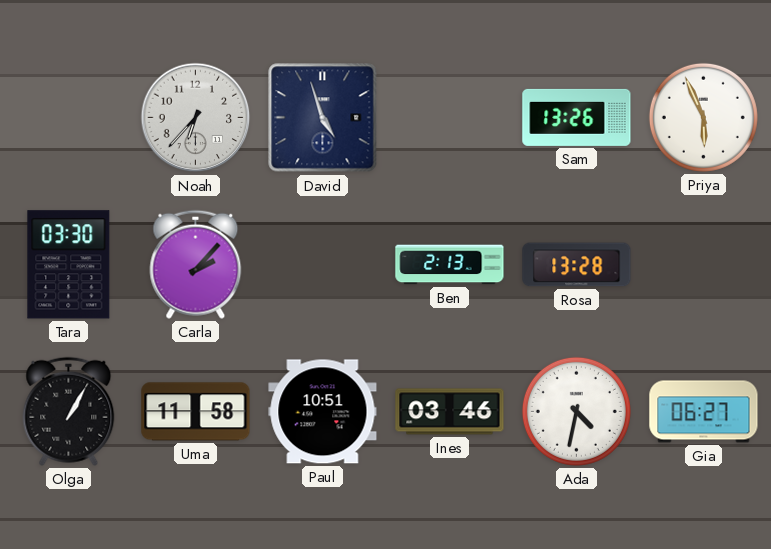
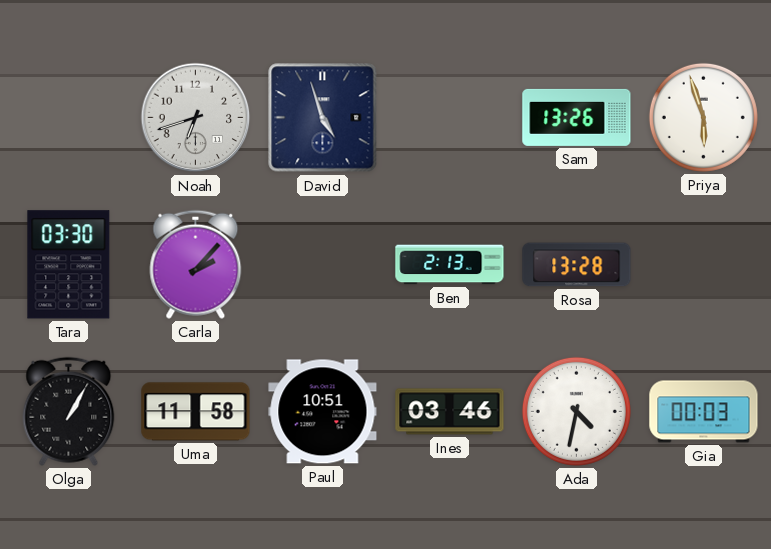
Noah: 6:37 -> 6:42 (196, 118)
Priya: 5:56 -> 5:57 (703, 117)
Gia: 06:27 -> 00:03 (704, 412)
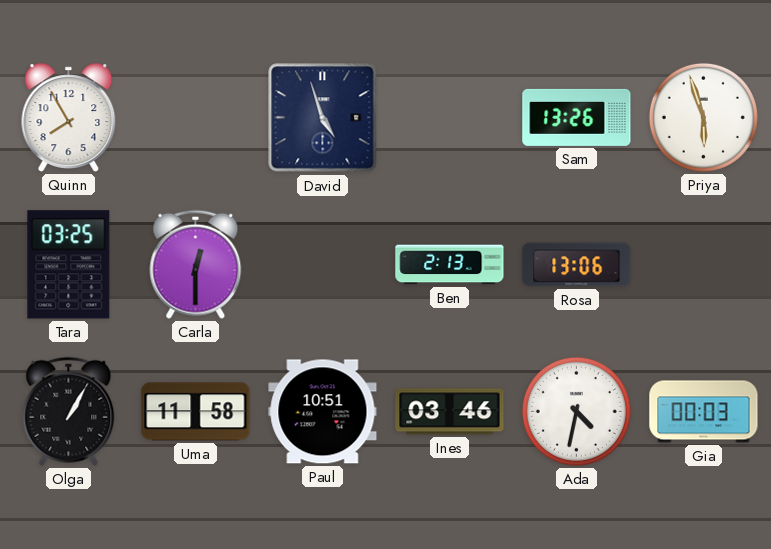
Quinn: none -> 7:55 (69, 118)
Noah: 6:42 -> none (196, 118)
Tara: 03:30 -> 03:25 (69, 265)
Carla: 2:07 -> 12:30 (196, 264)
Rosa: 13:28 -> 13:06 (577, 265)
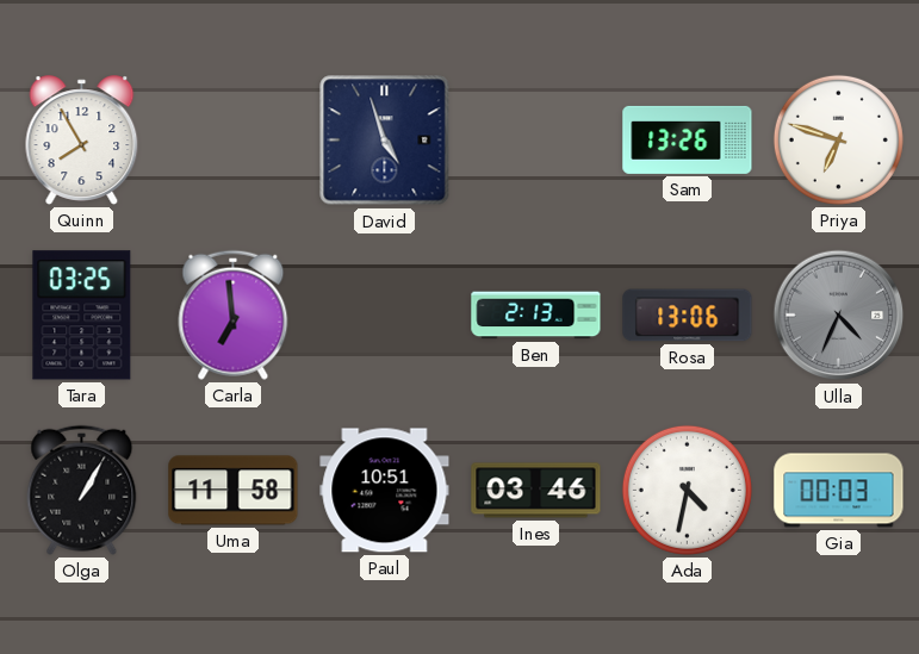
Priya: 5:57 -> 6:48 (838, 139)
Carla: 12:30 -> 6:59 (234, 314)
Ulla: none -> 4:34 (839, 316)
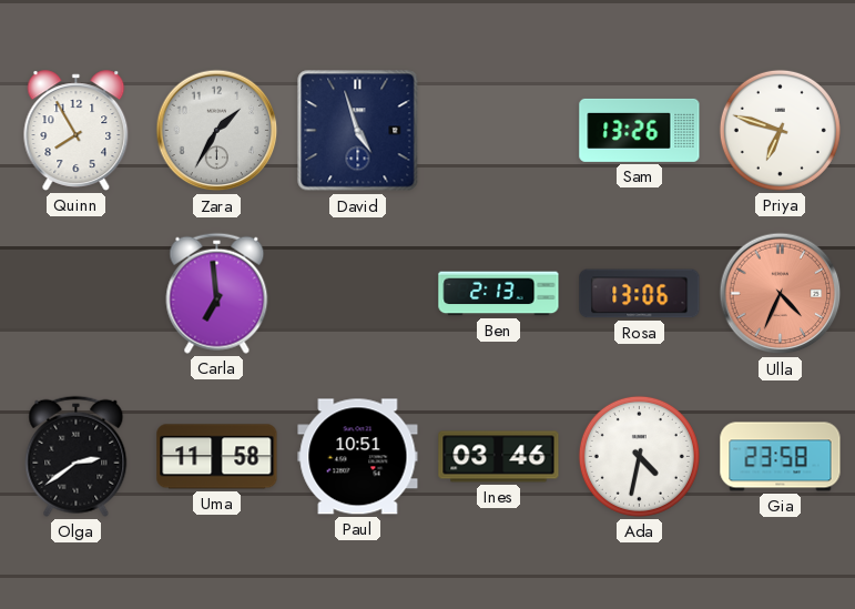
Zara: none -> 1:35 (217, 131)
Tara: 03:25 -> none (82, 316)
Ulla dial: grey -> salmon (781, 294)
Olga: 1:05 -> 2:39 (77, 456)
Gia: 00:03 -> 23:58 (781, 457)
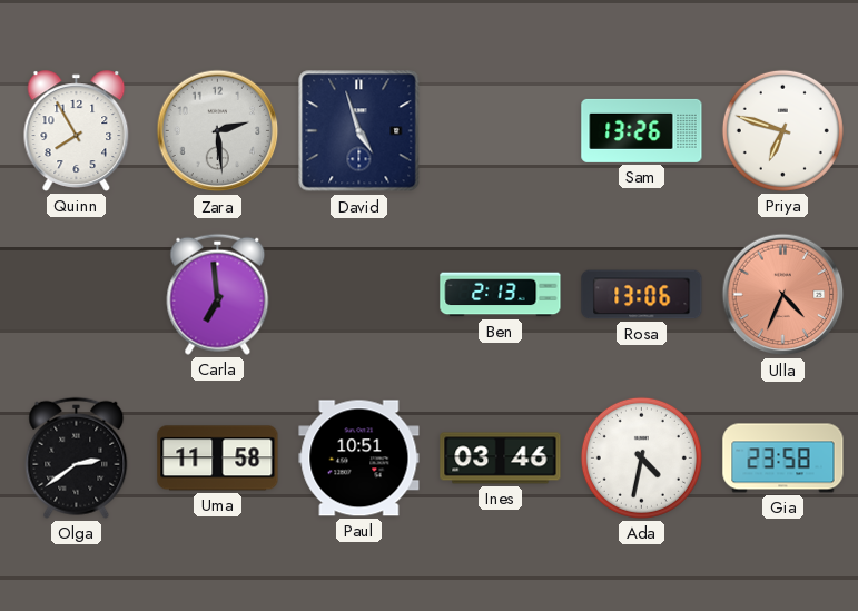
Zara: 1:35 -> 2:29 (218, 131)
